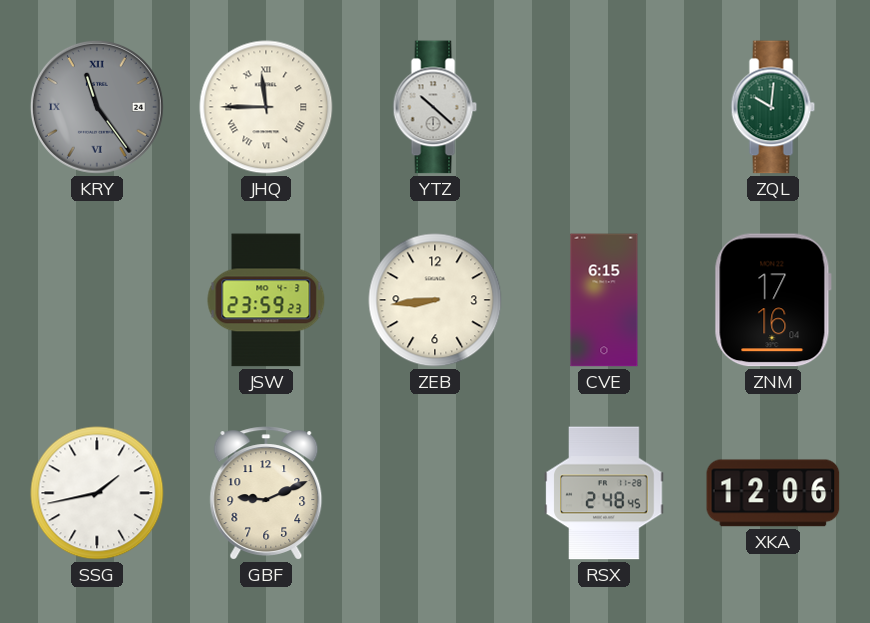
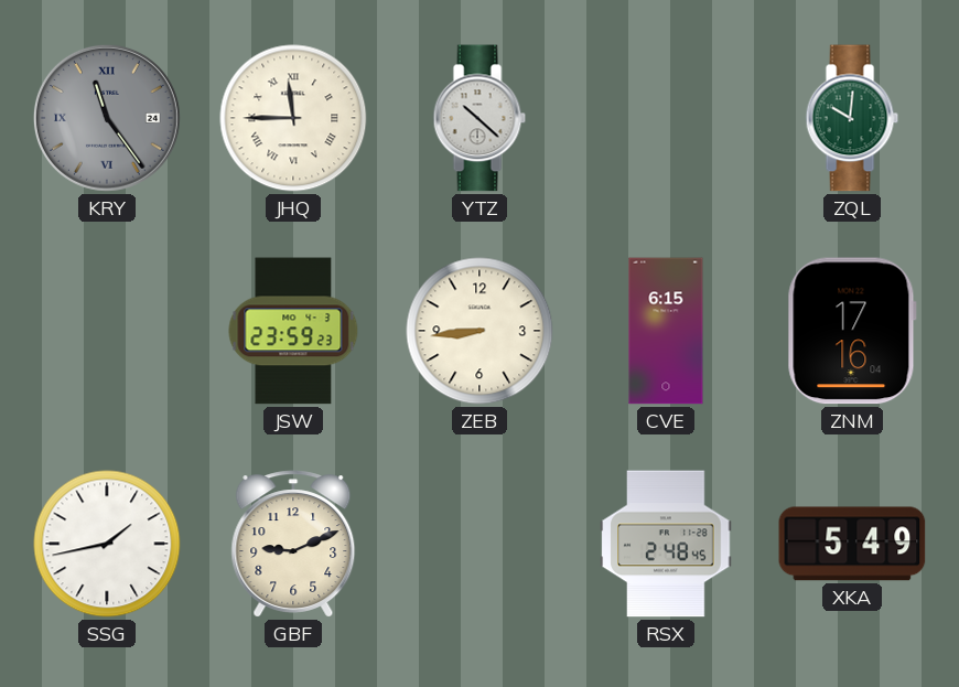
XKA: 12:06 -> 5:49 (852, 544)
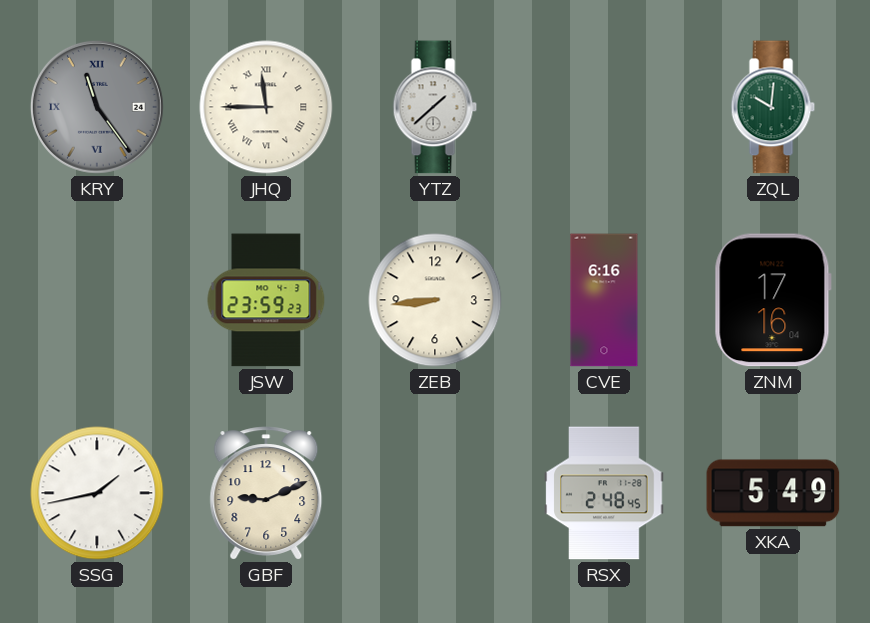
YTZ: 10:22 -> 1:38 (435, 107)
CVE: 6:15 -> 6:16 (604, 300)
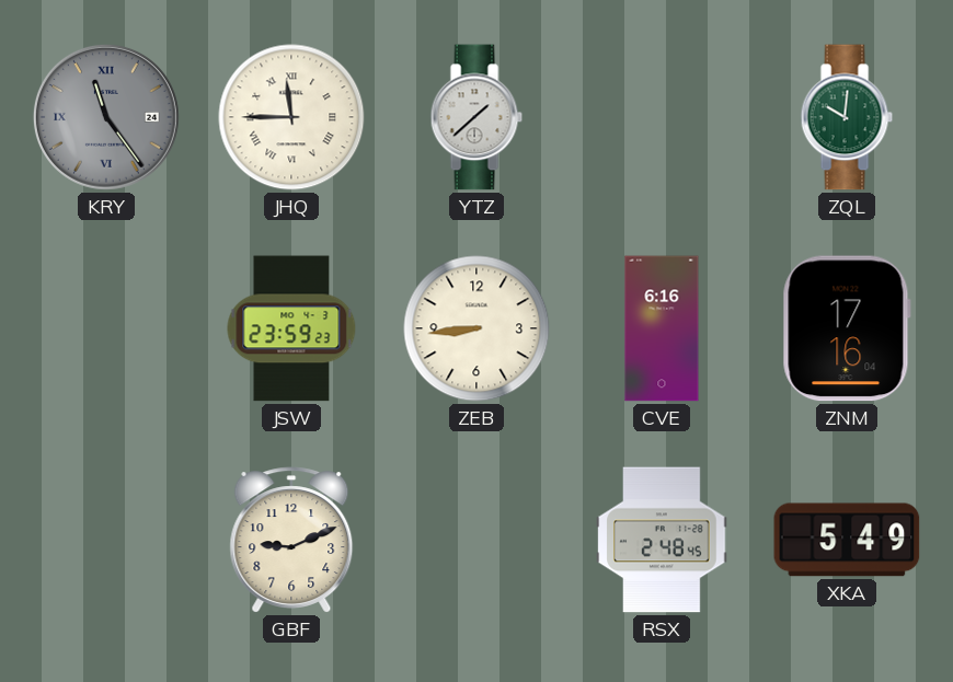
SSG: 1:43 -> none (97, 493)
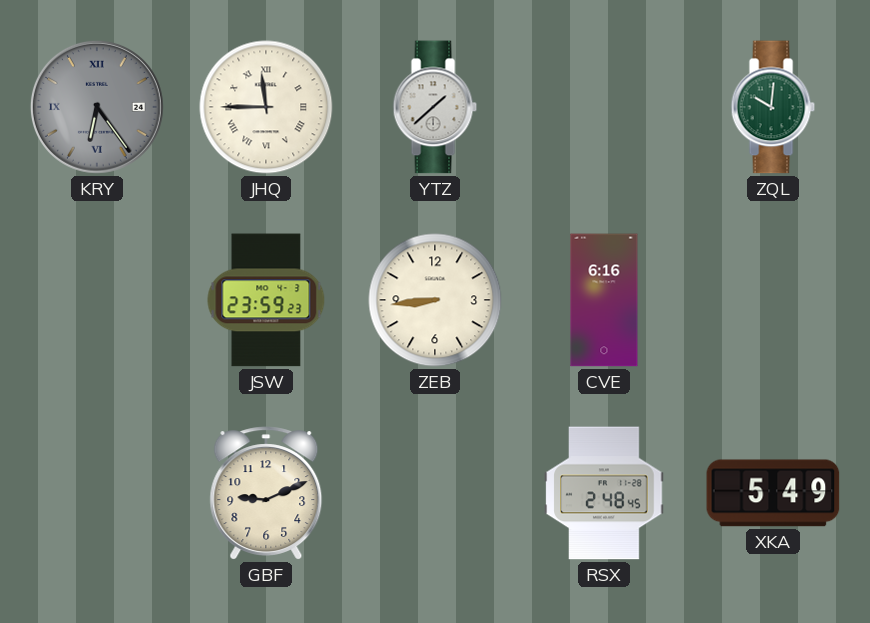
KRY: 11:24 -> 6:24 (97, 107)
ZNM: 17:16 -> none (847, 328)
